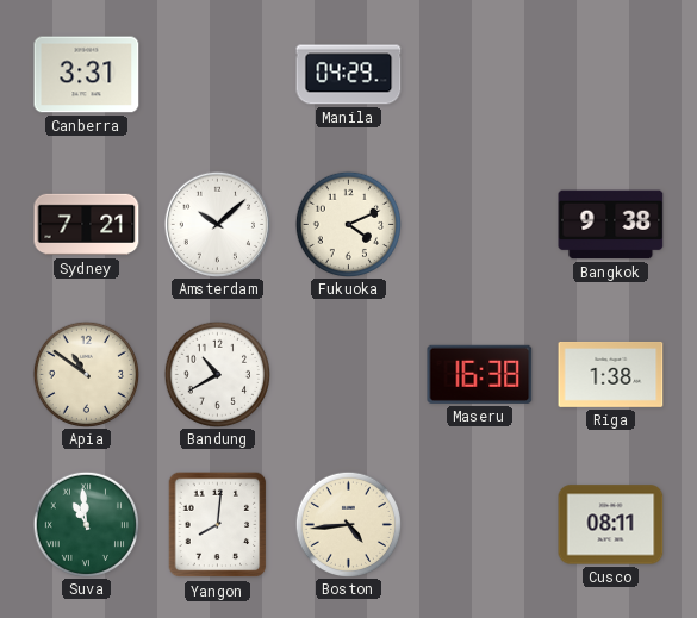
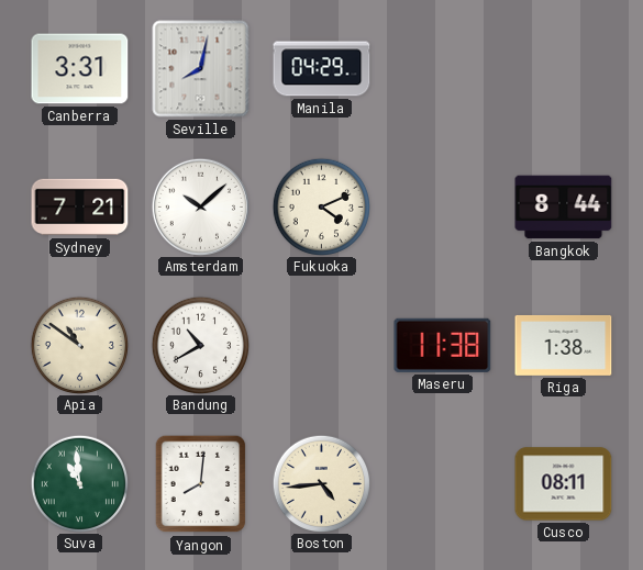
Seville: none -> 8:02 (201, 69)
Bangkok: 9:38 -> 8:44 (564, 208)
Maseru: 16:38 -> 11:38 (443, 345)
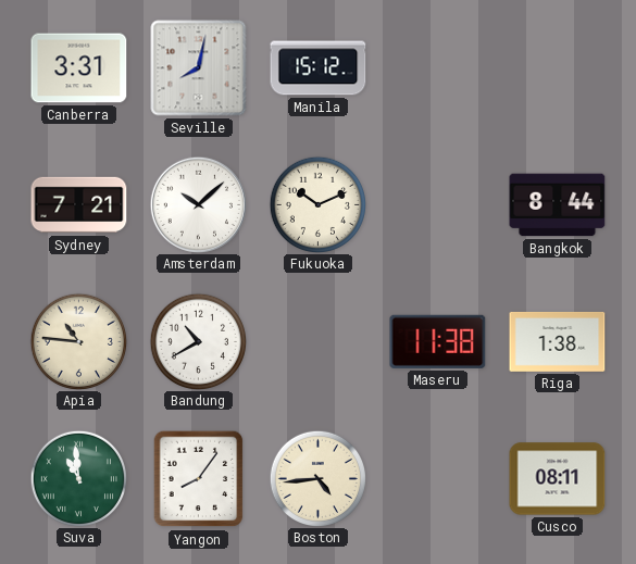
Manila: 04:29 -> 15:12 (319, 68)
Fukuoka: 4:11 -> 10:11 (317, 204)
Apia: 10:51 -> 10:46 (78, 341)
Yangon: 8:01 -> 8:06 (199, 479)
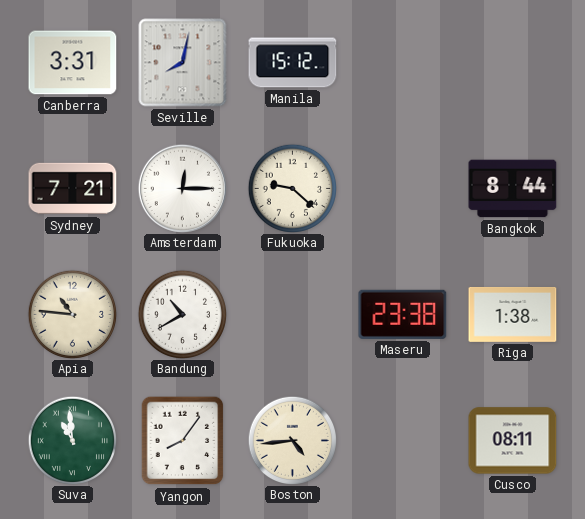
Amsterdam: 10:08 -> 12:15 (182, 188)
Fukuoka: 10:11 -> 9:22 (292, 188)
Maseru: 11:38 -> 23:38 (403, 314)
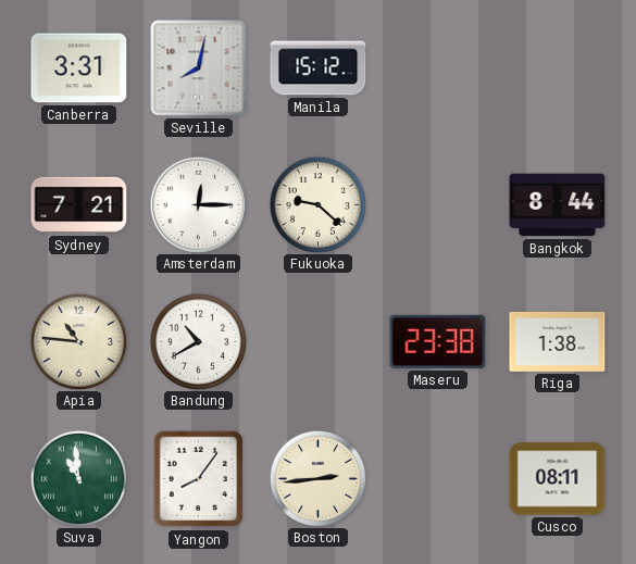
Boston: 4:44 -> 2:44 (317, 478)
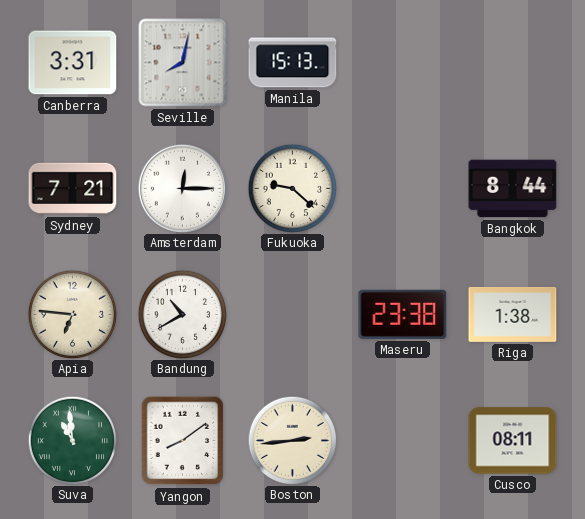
Manila: 15:12 -> 15:13 (293, 63)
Apia: 10:46 -> 6:46 (72, 314)
Yangon: 8:06 -> 8:09 (183, 441)
